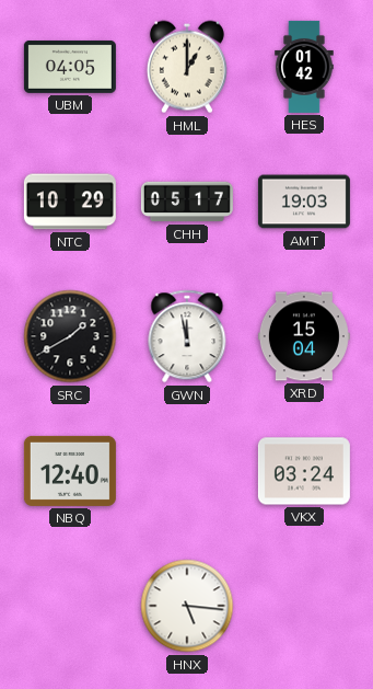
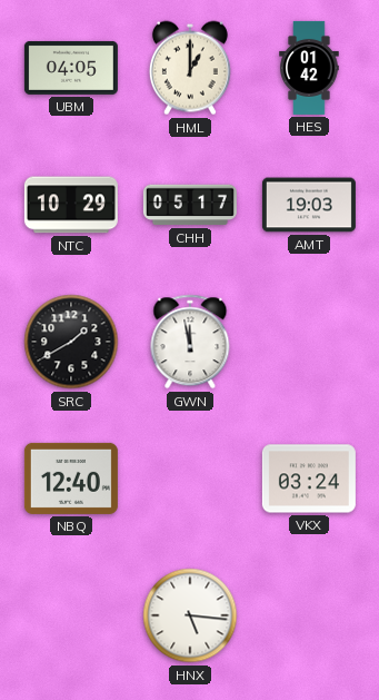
XRD: 15:04 -> none (304, 336)
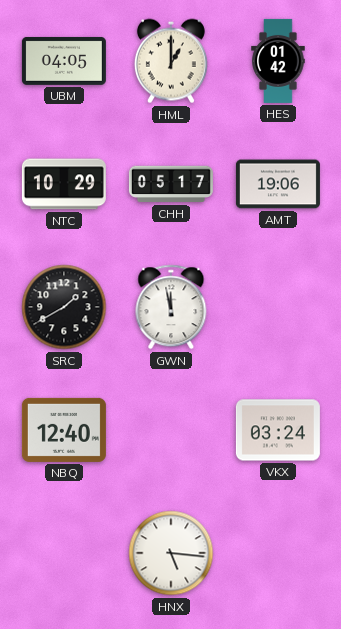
AMT: 19:03 -> 19:06 (278, 184)
